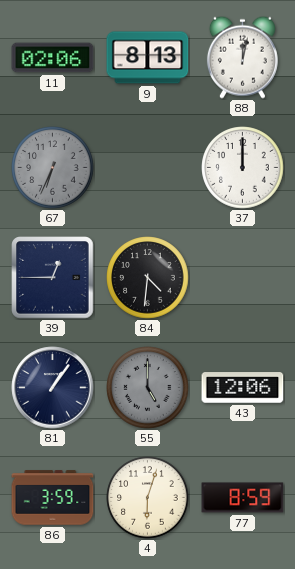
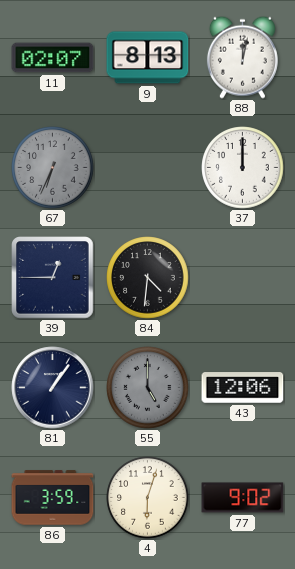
11: 02:06 -> 02:07 (53, 58)
77: 8:59 -> 9:02 (243, 498)
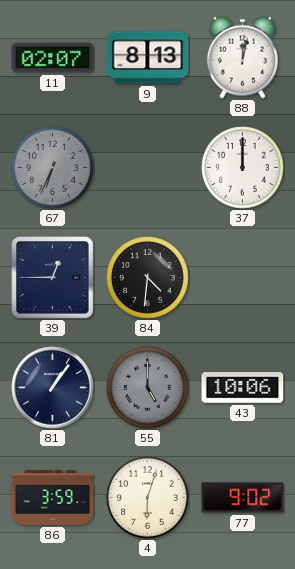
43: 12:06 -> 10:06 (243, 388)
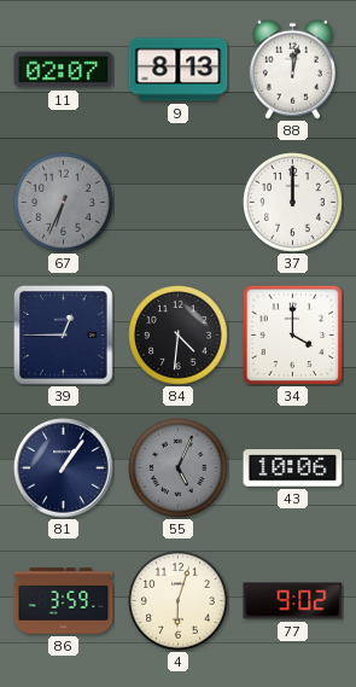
34: none -> 4:00 (292, 334)
55: 5:00 -> 5:04 (179, 468)
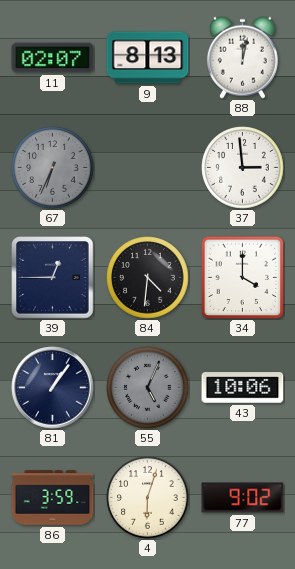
37: 12:00 -> 2:59 (243, 168)
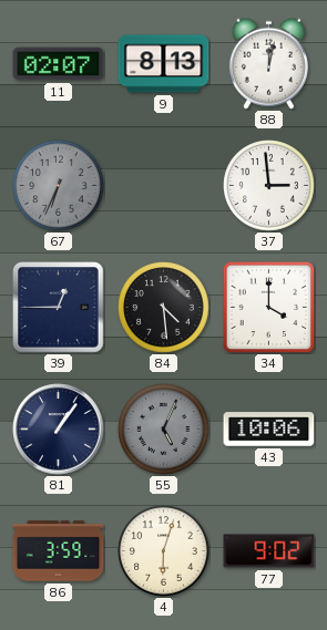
84: 4:31 -> 4:29 (164, 308)
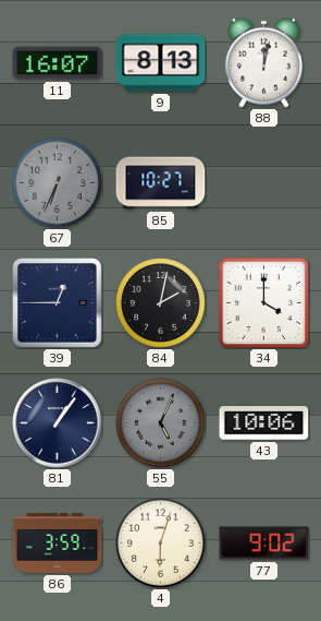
11: 02:07 -> 16:07 (58, 63)
85: none -> 10:27 (161, 183)
37: 2:59 -> none (269, 186)
84: 4:29 -> 2:02 (161, 303)
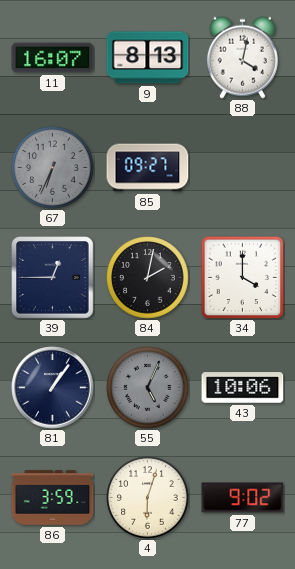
88: 12:02 -> 4:02 (242, 57)
85: 10:27 -> 09:27 (148, 168)
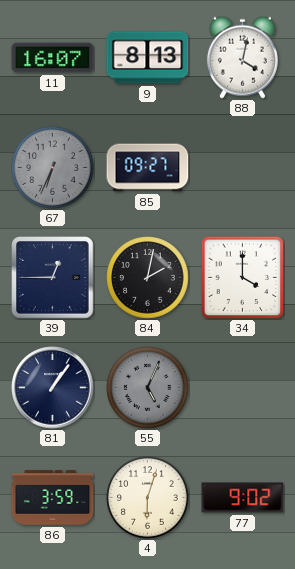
43: 10:06 -> none (243, 388)
